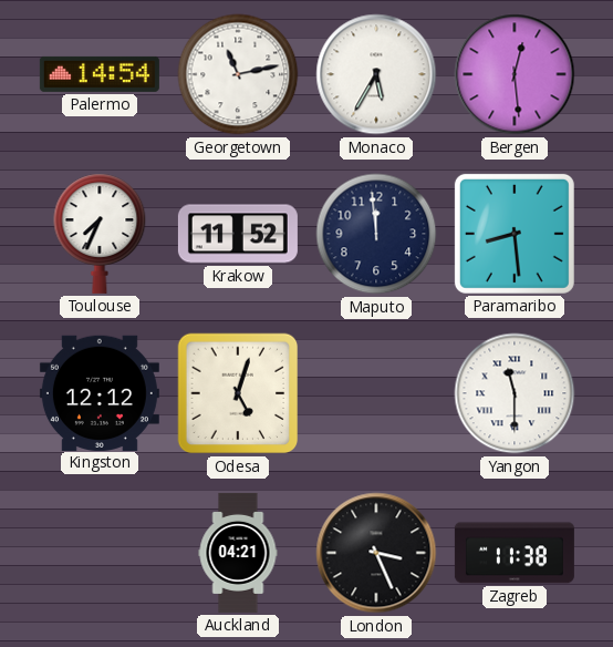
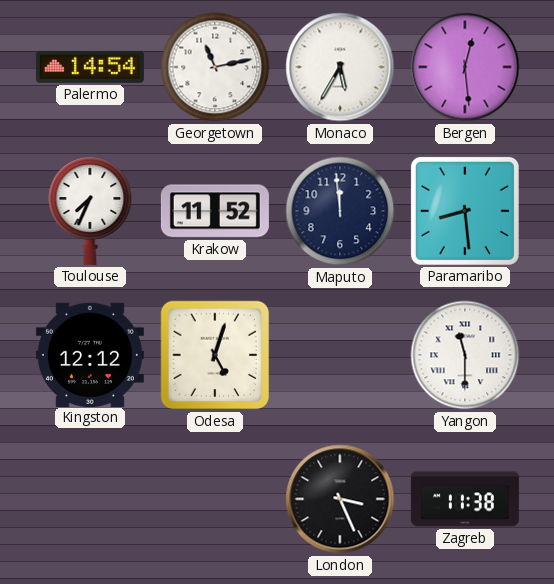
Auckland: 04:21 -> none (238, 553)
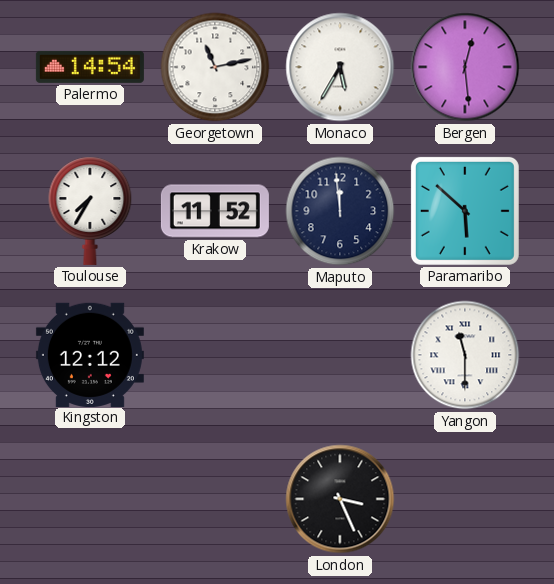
Toulouse: 7:34 -> 7:35 (90, 211)
Paramaribo: 8:29 -> 5:52 (465, 211)
Odesa: 5:03 -> none (215, 355)
Zagreb: 11:38 -> none (465, 499)
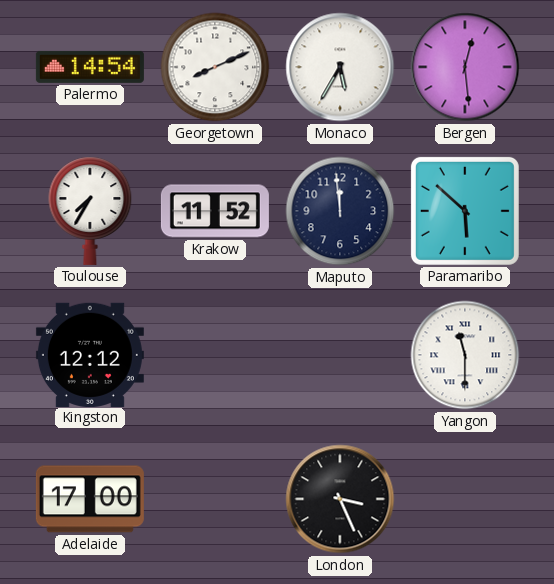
Georgetown: 11:13 -> 8:11 (215, 67)
Adelaide: none -> 17:00 (90, 499)
